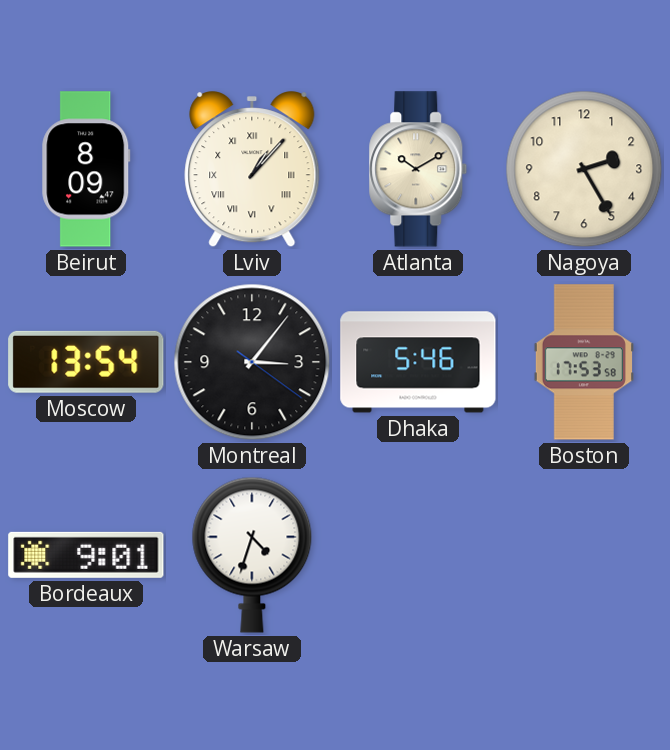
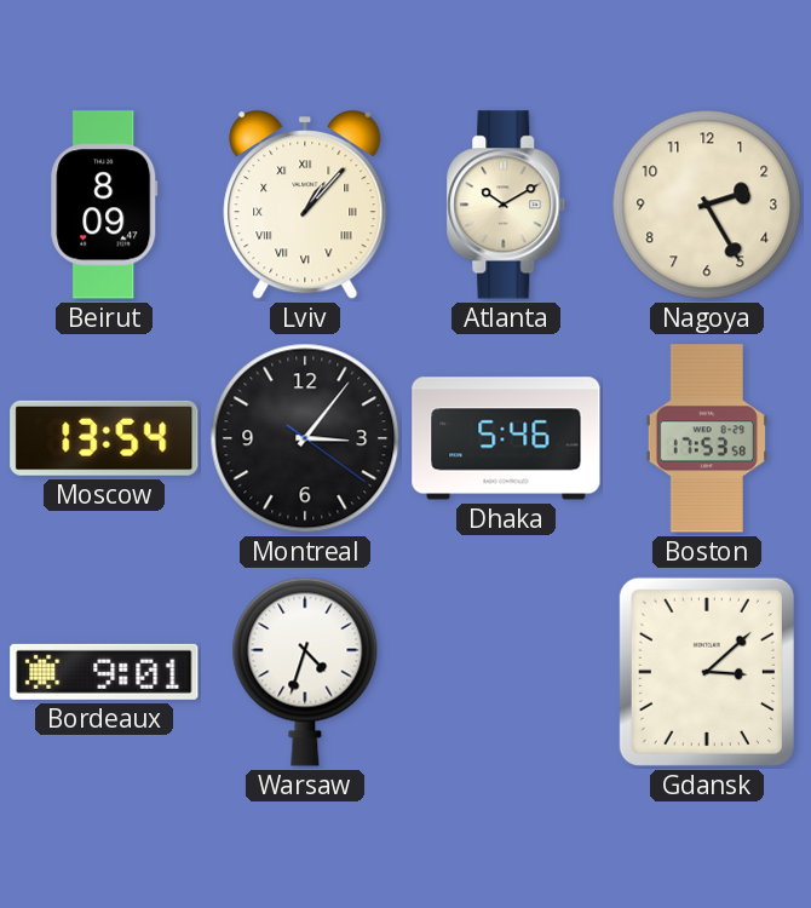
Gdansk: none -> 3:08 (707, 672)
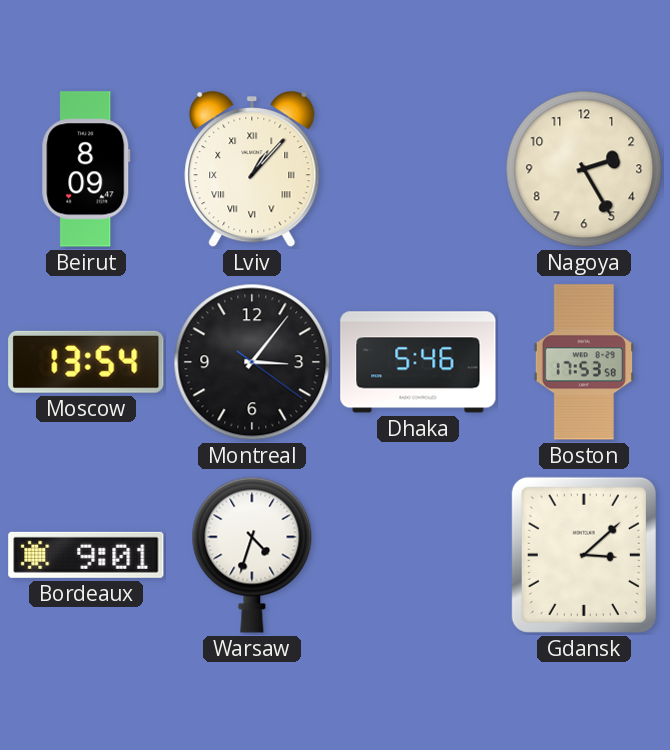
Atlanta: 10:10 -> none (506, 205)
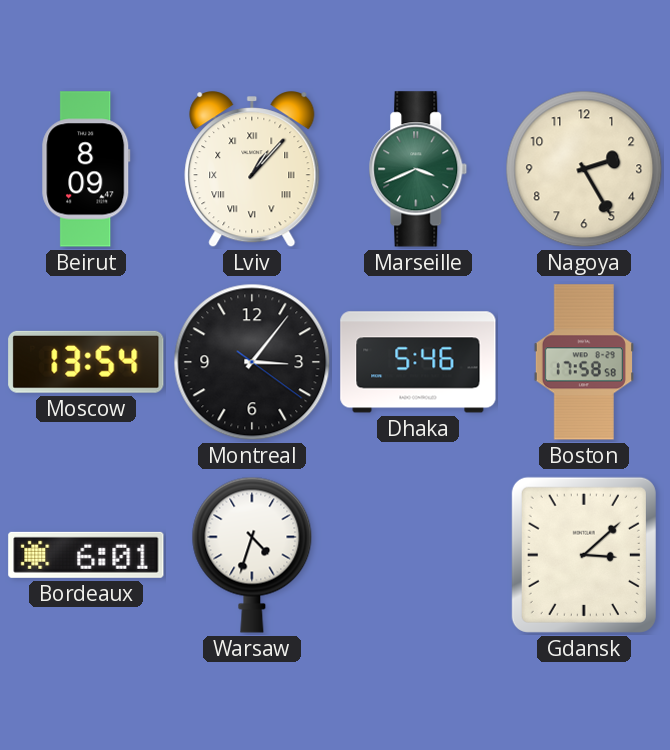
Marseille: none -> 3:41 (418, 169)
Boston: 17:53 -> 17:58 (584, 362)
Bordeaux: 9:01 -> 6:01 (86, 555)
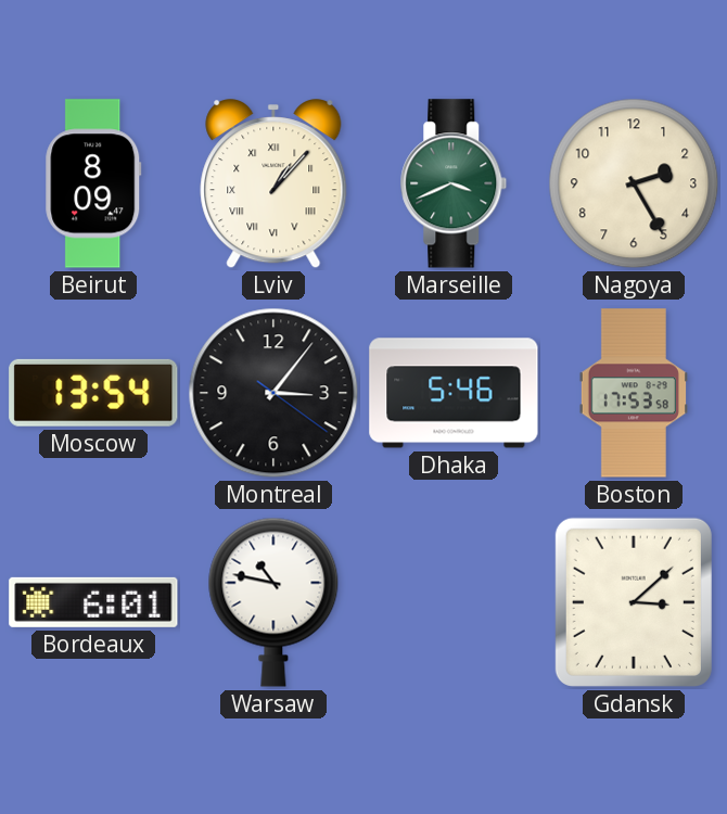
Boston: 17:58 -> 17:53 (634, 393)
Warsaw: 4:33 -> 10:47 (273, 602)
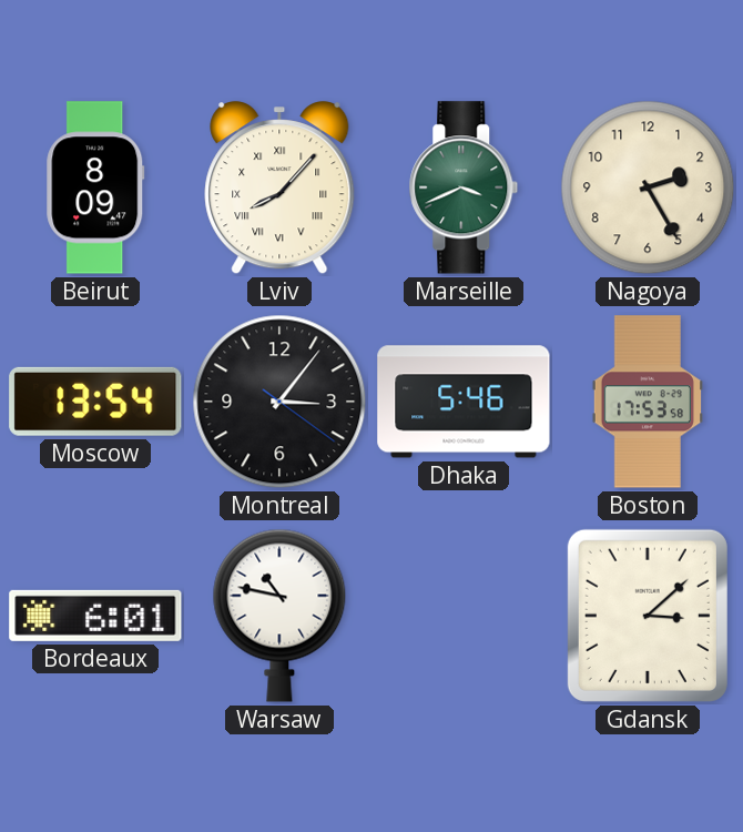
Lviv: 1:07 -> 8:07 (279, 189)
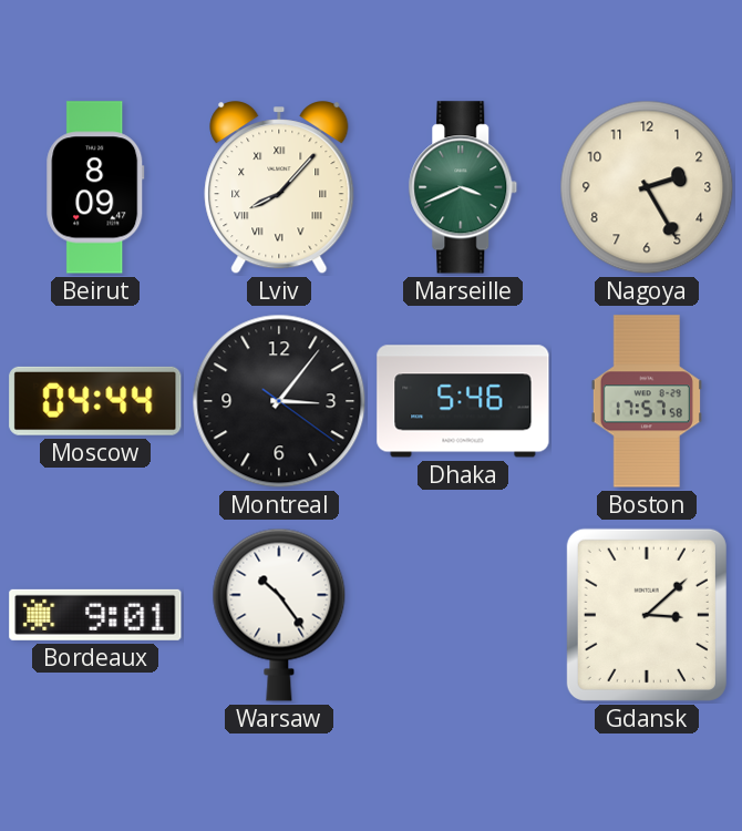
Moscow: 13:54 -> 04:44 (95, 401)
Boston: 17:53 -> 17:57 (647, 401)
Bordeaux: 6:01 -> 9:01 (95, 615)
Warsaw: 10:47 -> 10:24 (279, 615)
